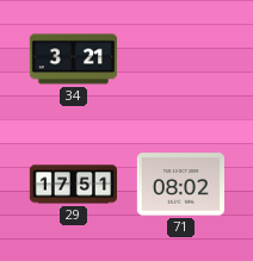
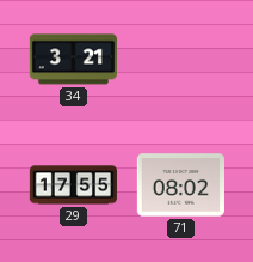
29: 17:51 -> 17:55 (73, 185)
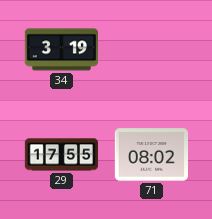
34: 3:21 -> 3:19 (61, 50)
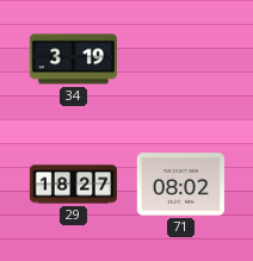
29: 17:55 -> 18:27 (73, 185)
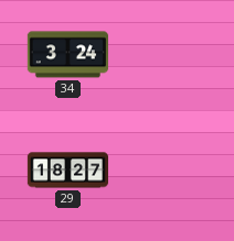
34: 3:19 -> 3:24 (67, 55)
71: 08:02 -> none (180, 185)
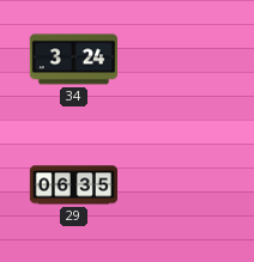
29: 18:27 -> 06:35 (73, 185)
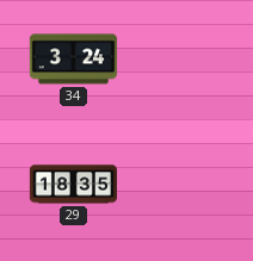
29: 06:35 -> 18:35 (73, 185)
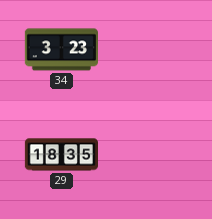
34: 3:24 -> 3:23 (61, 50)
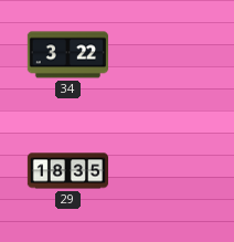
34: 3:23 -> 3:22 (67, 55)
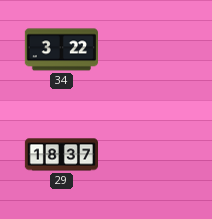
29: 18:35 -> 18:37 (61, 155)
